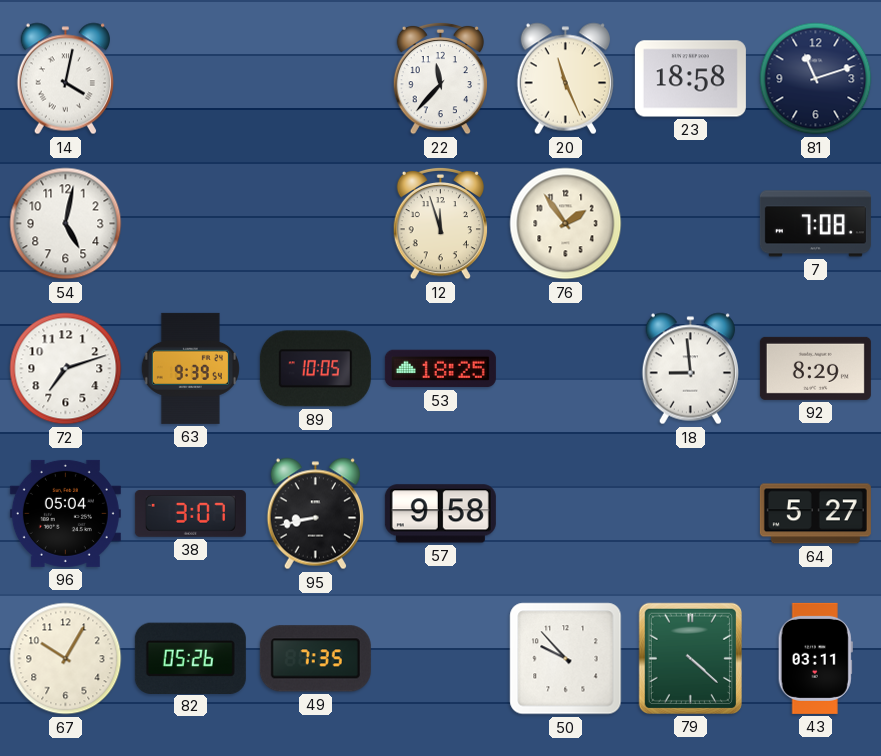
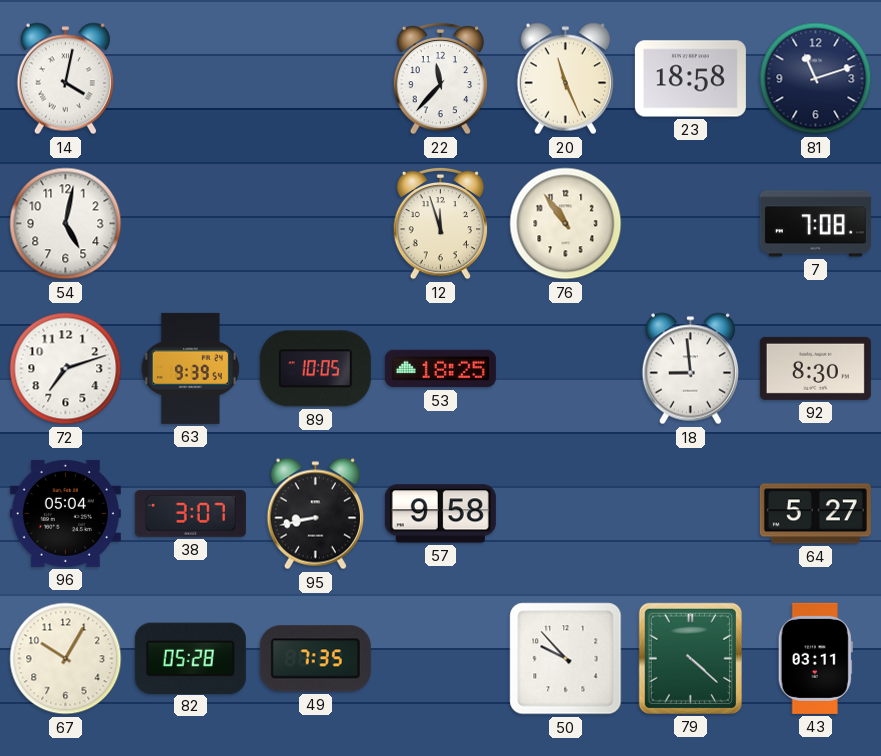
76: 1:54 -> 10:54 (566, 224)
92: 8:29 -> 8:30 (815, 368)
82: 05:26 -> 05:28 (190, 658)
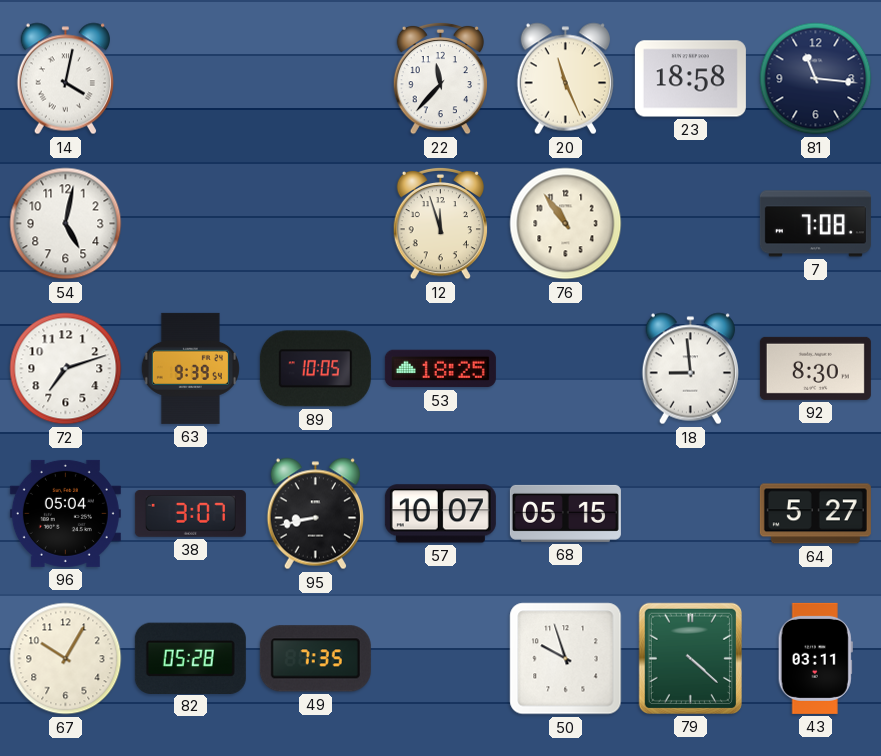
81: 11:12 -> 11:16 (816, 79)
57: 9:58 -> 10:07 (440, 514)
68: none -> 05:15 (565, 513)
50: 9:53 -> 9:57 (566, 659)
